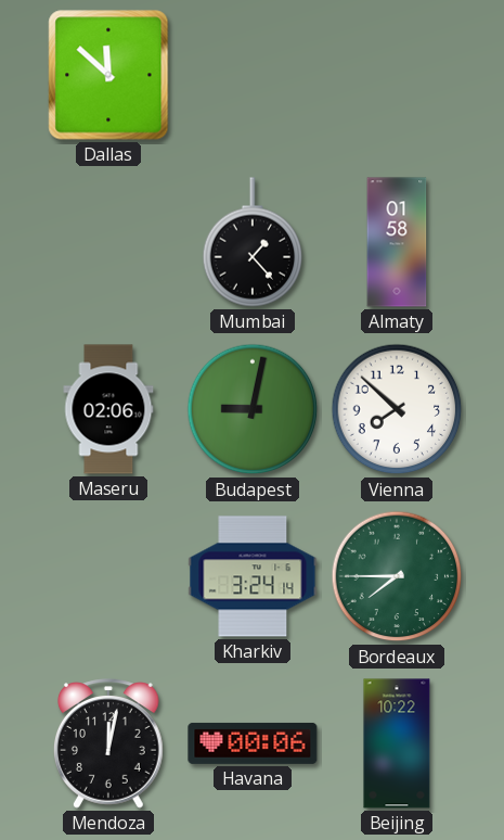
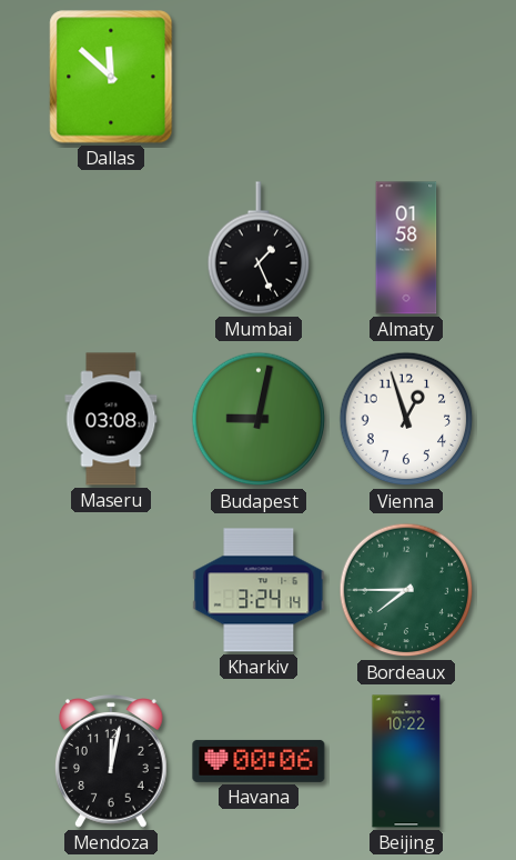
Mumbai: 1:23 -> 1:26 (259, 248)
Maseru: 02:06 -> 03:08 (111, 419)
Vienna: 7:52 -> 12:57 (406, 419)
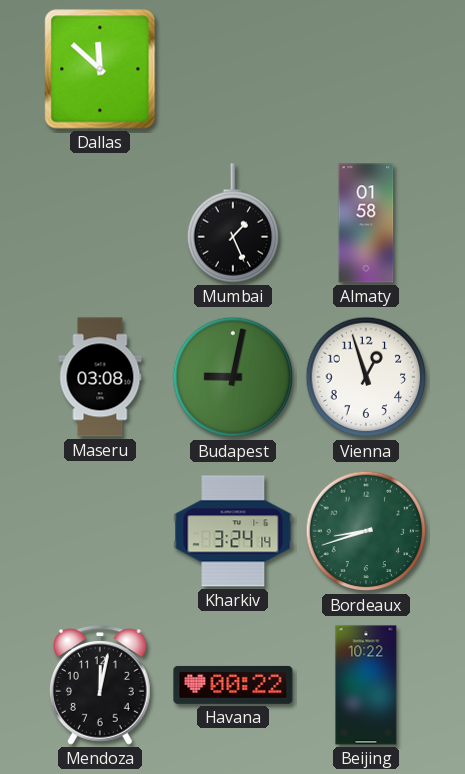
Bordeaux: 7:45 -> 8:42 (366, 531)
Havana: 00:06 -> 00:22 (233, 685)
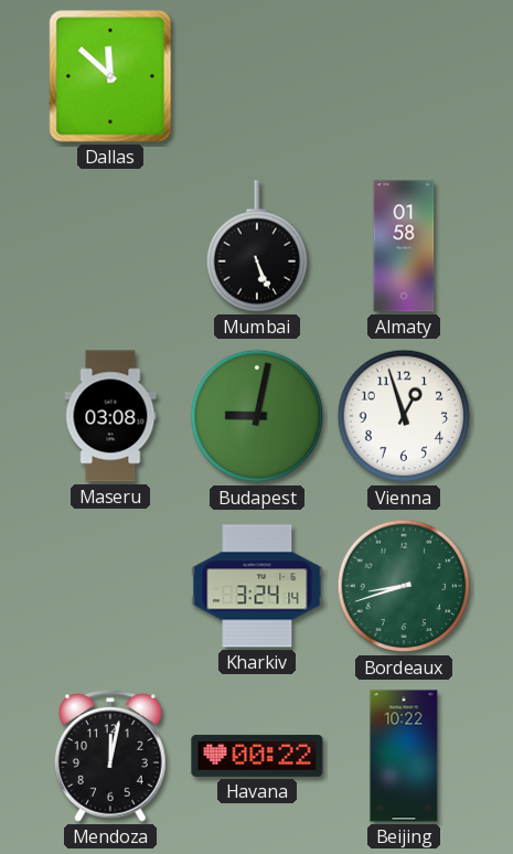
Mumbai: 1:26 -> 5:26 (257, 246)
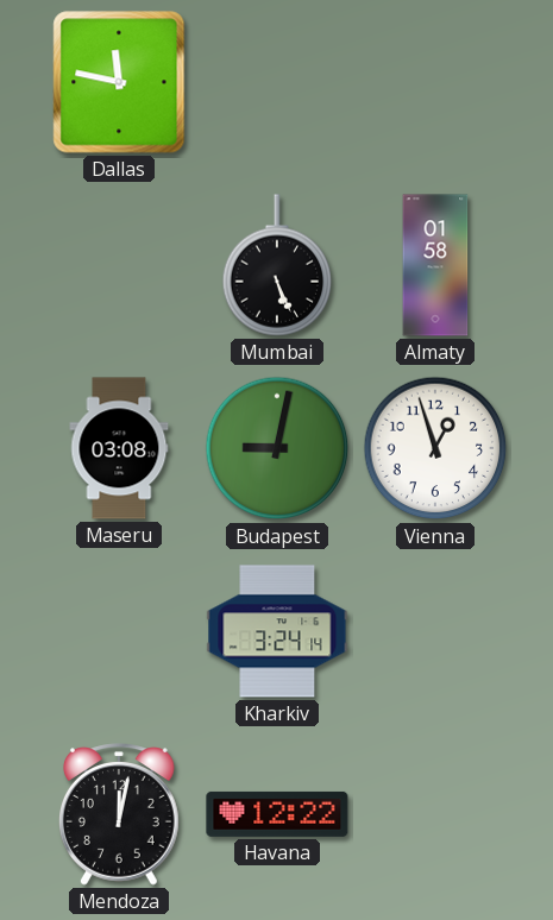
Dallas: 11:52 -> 11:47 (119, 82)
Bordeaux: 8:42 -> none (404, 586)
Havana: 00:22 -> 12:22 (277, 814)
Beijing: 10:22 -> none (404, 756)
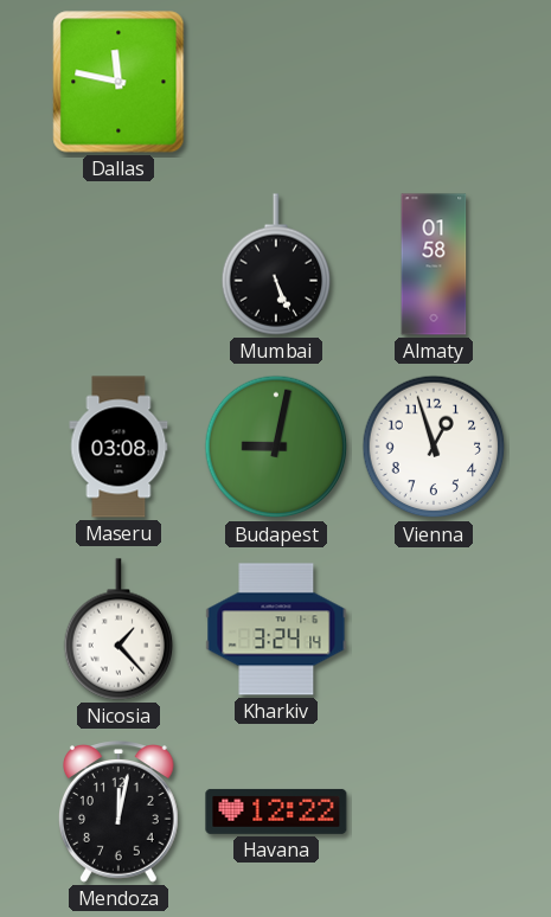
Nicosia: none -> 1:23 (118, 629)
